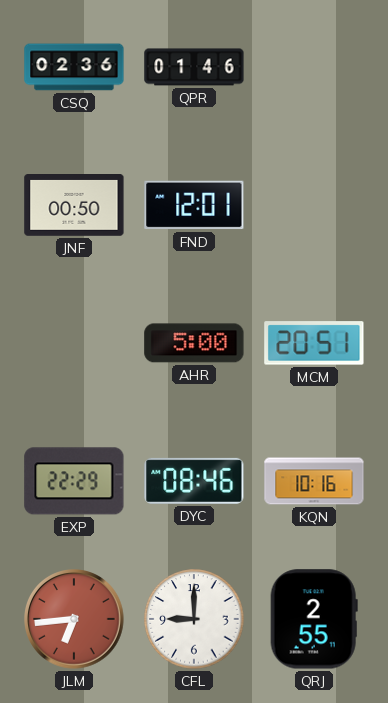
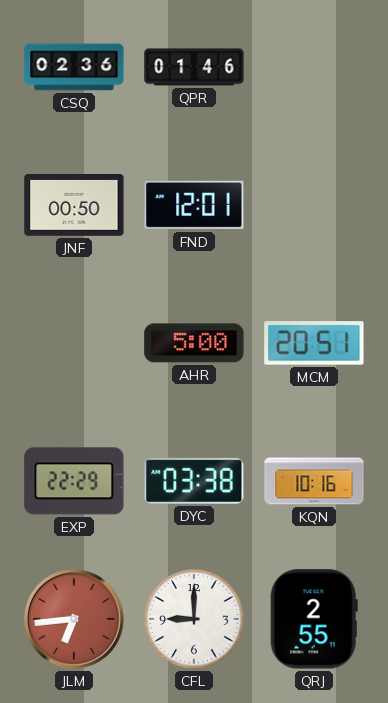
DYC: 08:46 -> 03:38 (194, 481)
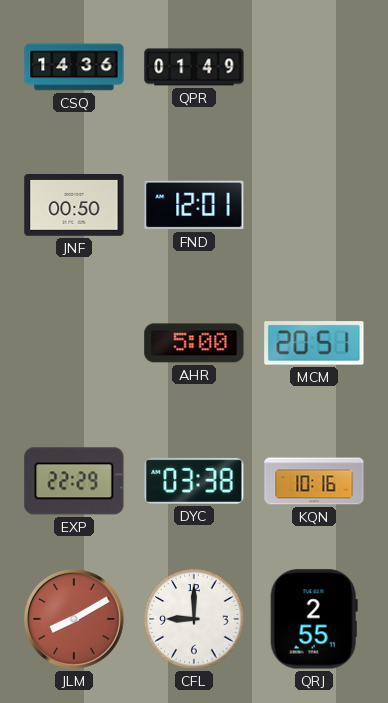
CSQ: 02:36 -> 14:36 (74, 67)
QPR: 01:46 -> 01:49 (194, 67)
JLM: 6:44 -> 8:10 (74, 619)
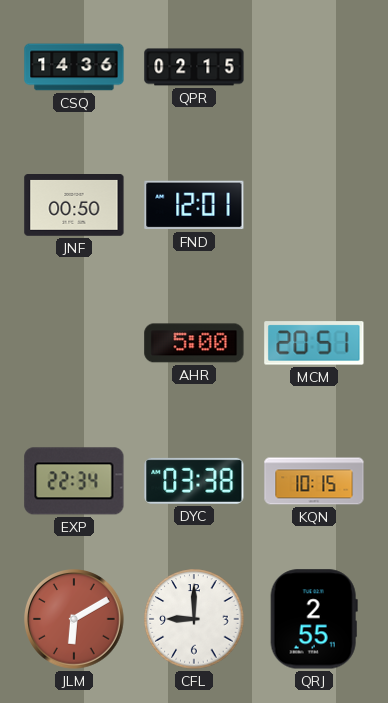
QPR: 01:49 -> 02:15 (194, 67)
EXP: 22:29 -> 22:34 (74, 481)
KQN: 10:16 -> 10:15 (314, 481)
JLM: 8:10 -> 6:10 (74, 619)
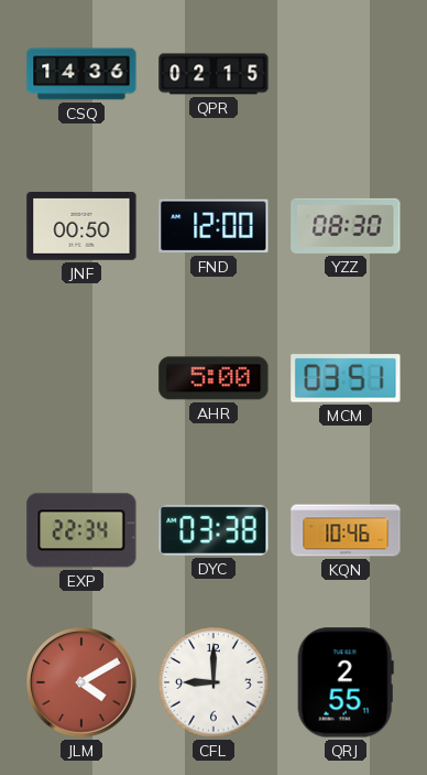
FND: 12:01 -> 12:00 (214, 226)
YZZ: none -> 08:30 (346, 226)
MCM: 20:51 -> 03:51 (346, 378)
KQN: 10:15 -> 10:46 (346, 530)
JLM: 6:10 -> 4:10 (81, 682)
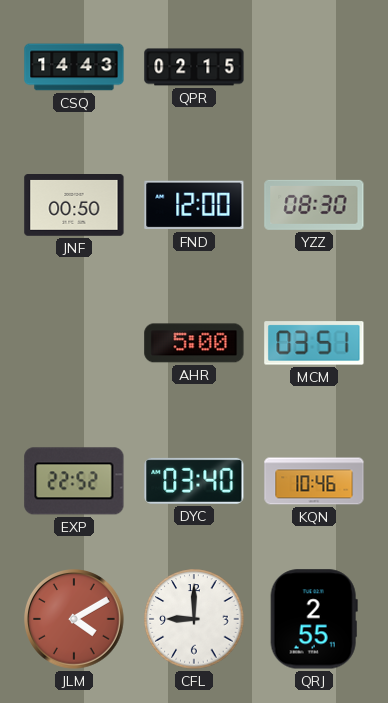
CSQ: 14:36 -> 14:43 (74, 67)
EXP: 22:34 -> 22:52 (74, 481)
DYC: 03:38 -> 03:40 (194, 481)
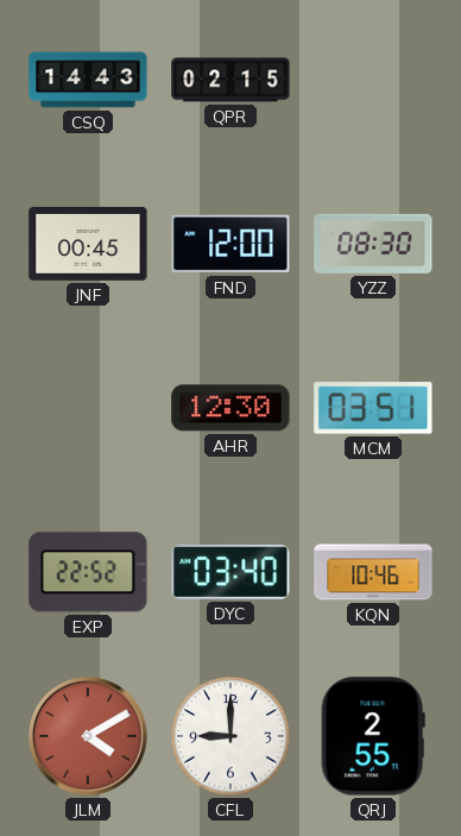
JNF: 00:50 -> 00:45 (88, 245)
AHR: 5:00 -> 12:30 (230, 408)
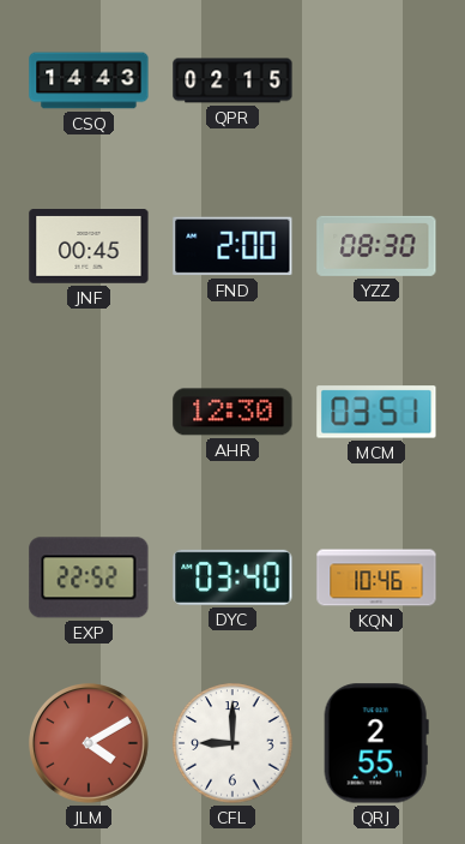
FND: 12:00 -> 2:00 (232, 246)
